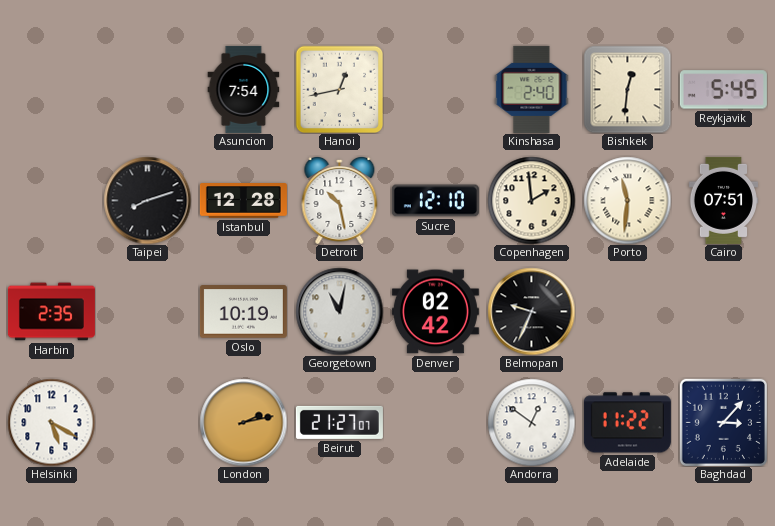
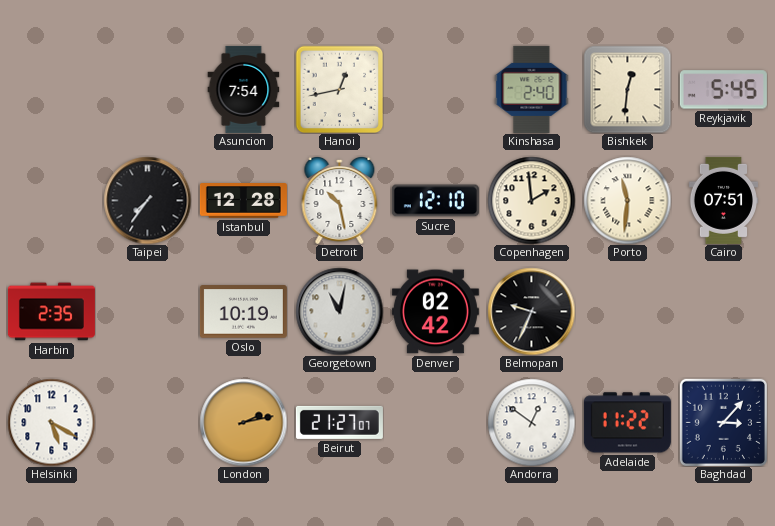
Taipei: 8:12 -> 7:36 (147, 200)
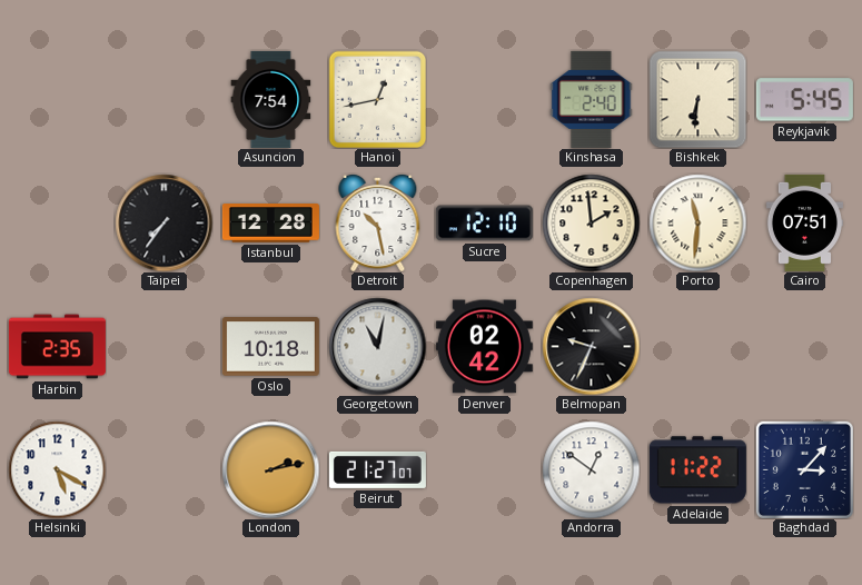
Bishkek: 12:31 -> 6:31 (697, 99)
Oslo: 10:19 -> 10:18 (270, 347)
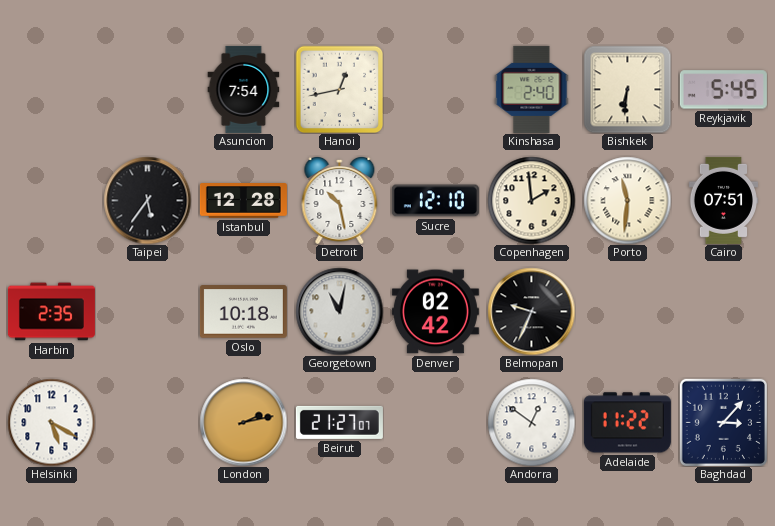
Taipei: 7:36 -> 5:36 (147, 200)
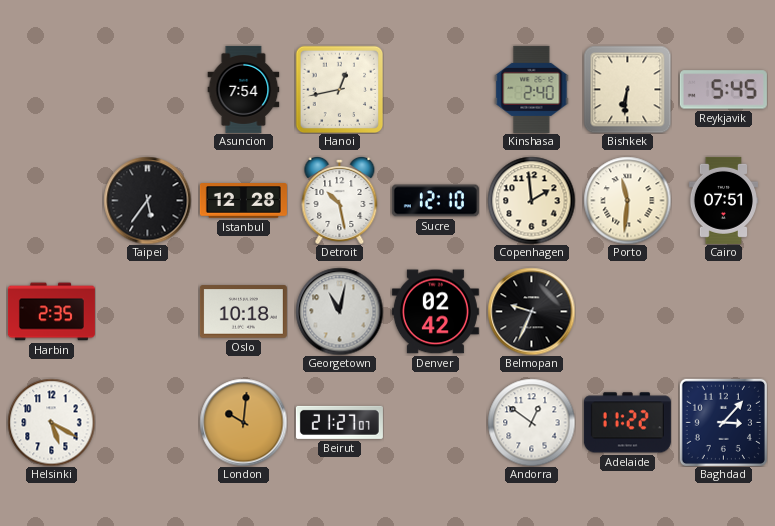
London: 2:13 -> 10:01 (243, 422)
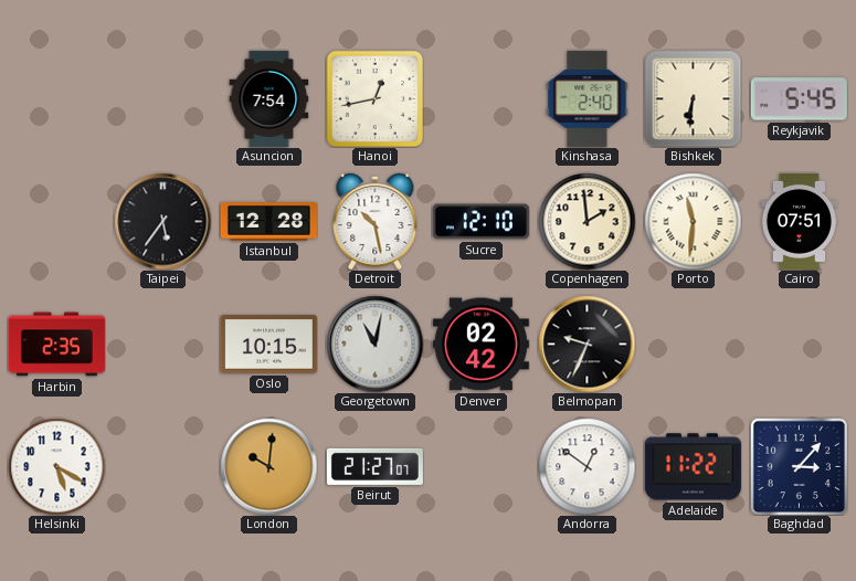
Oslo: 10:18 -> 10:15 (268, 345)
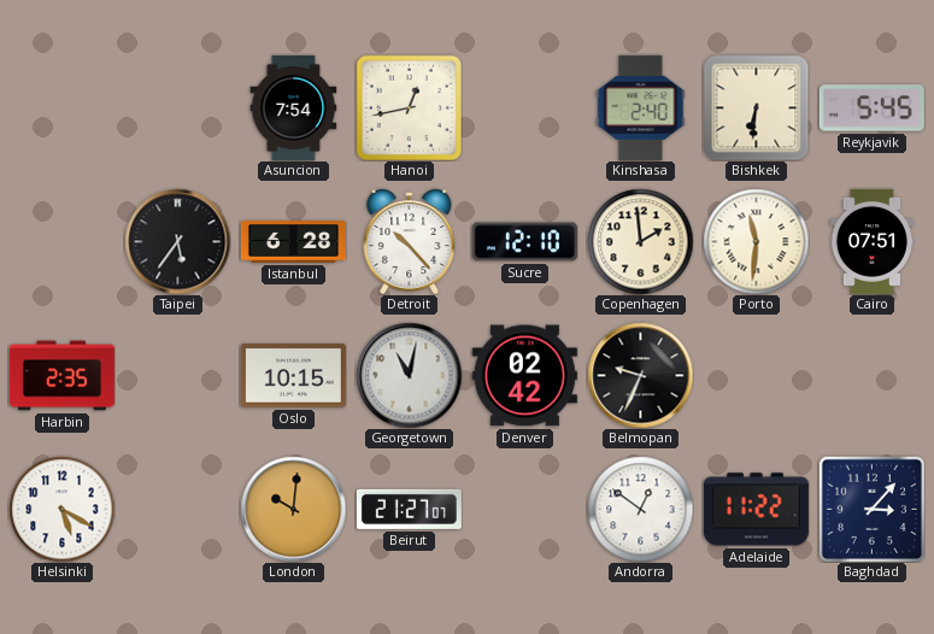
Istanbul: 12:28 -> 6:28 (293, 242)
Detroit: 10:28 -> 10:23 (410, 241)
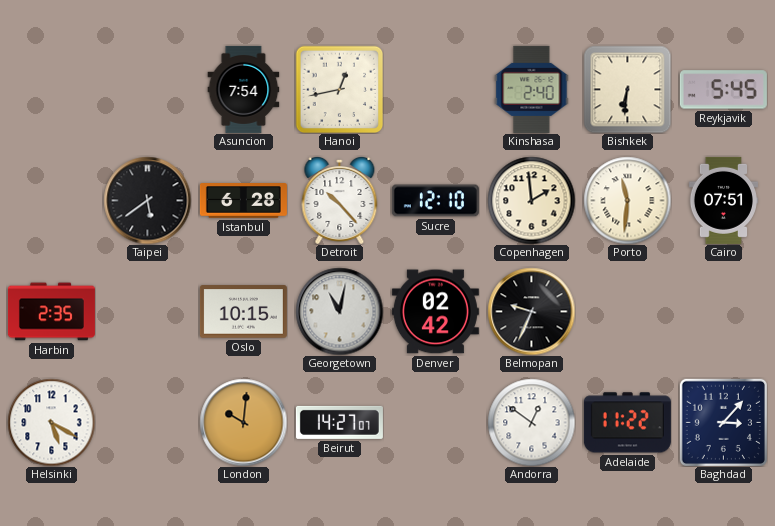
Taipei: 5:36 -> 5:39 (147, 200)
Beirut: 21:27 -> 14:27 (339, 422)
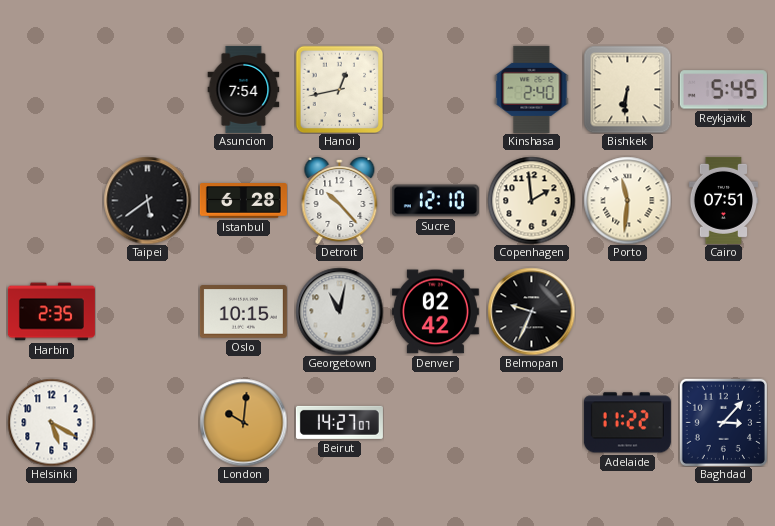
Andorra: 12:51 -> none (531, 422)
